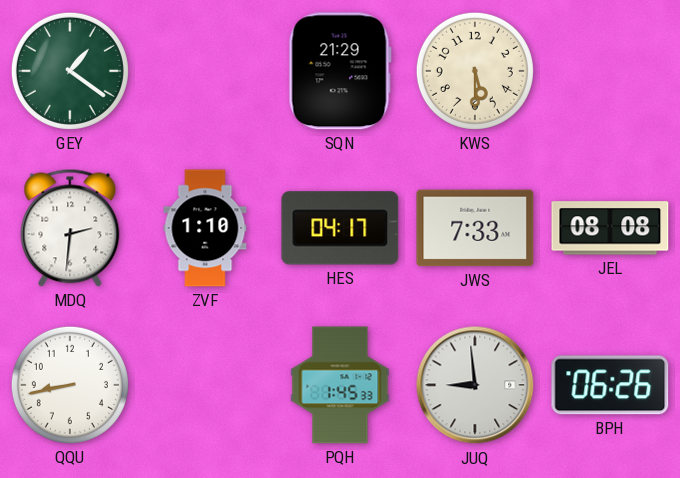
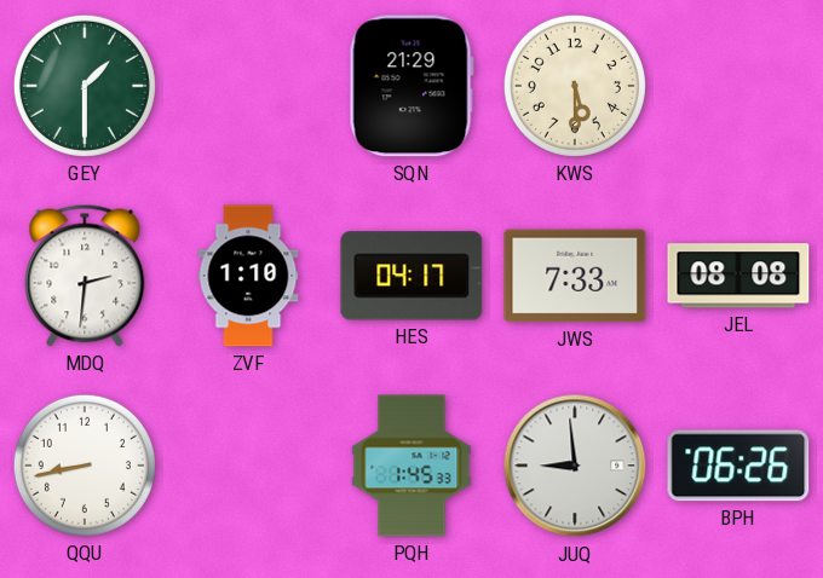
GEY: 1:21 -> 1:30 (85, 86)
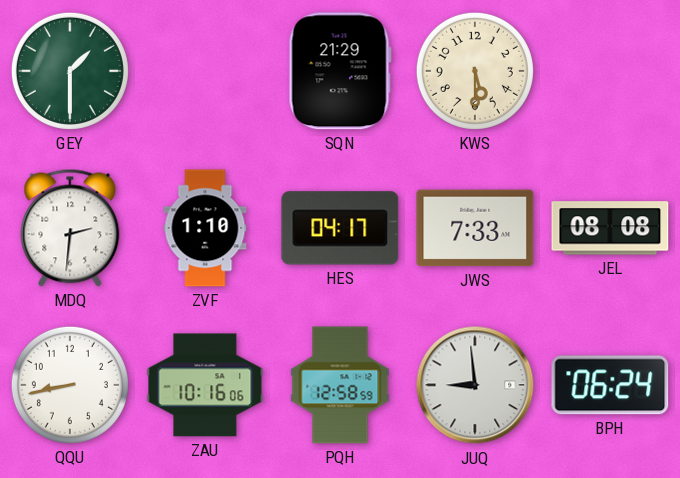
ZAU: none -> 10:16 (205, 385)
PQH: 1:45 -> 12:58 (340, 385)
BPH: 06:26 -> 06:24 (610, 385)
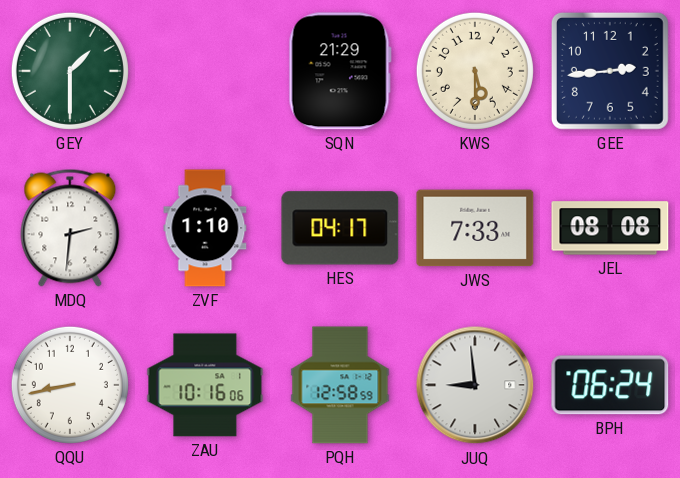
GEE: none -> 2:44 (610, 71)
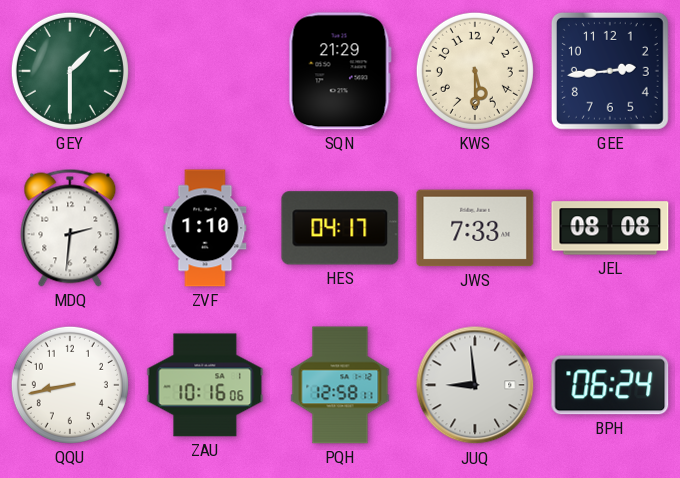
PQH: 12:58:59 -> 12:58:11 (340, 385)
